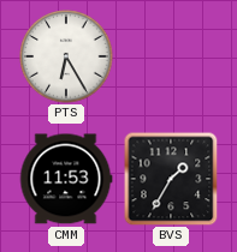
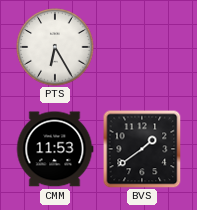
BVS: 1:35 -> 1:39 (142, 149)
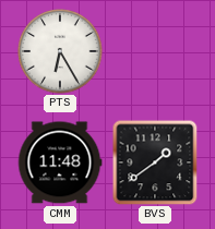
CMM: 11:53 -> 11:48 (60, 162)
